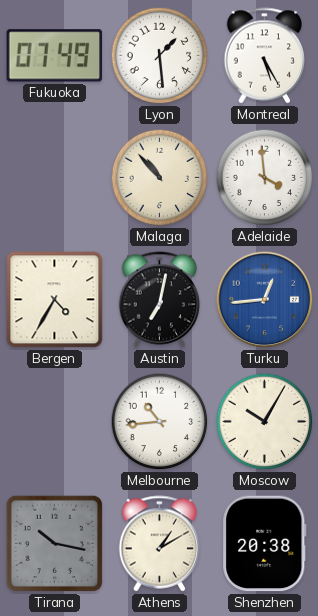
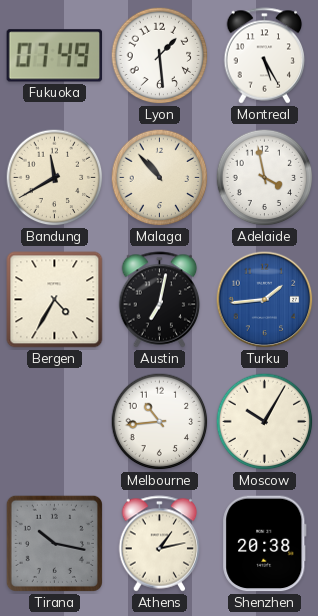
Bandung: none -> 11:40 (55, 178)
Adelaide: 3:59 -> 3:58 (265, 178)
Turku: 12:44 -> 1:44 (265, 300)
Athens: 1:10 -> 1:13 (160, 544)
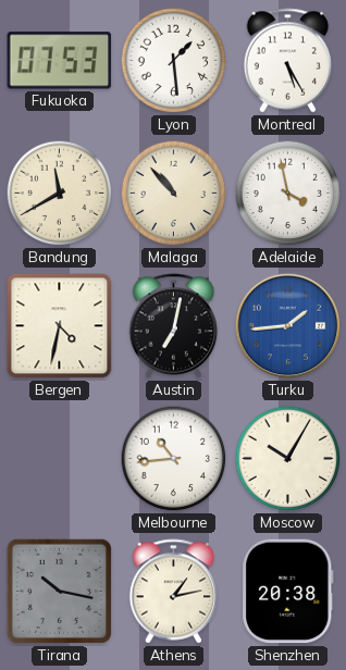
Fukuoka: 07:49 -> 07:53 (60, 61)
Bergen: 4:35 -> 4:32 (60, 326)
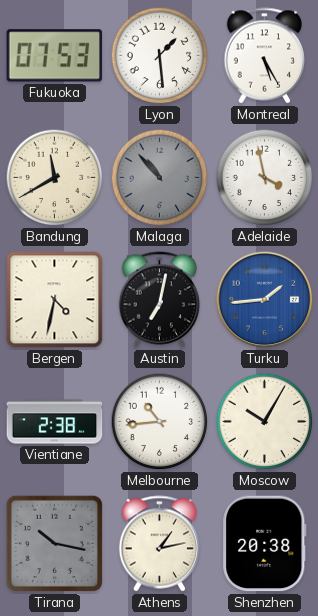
Malaga dial: cream -> grey (160, 178)
Vientiane: none -> 2:38 (55, 422)
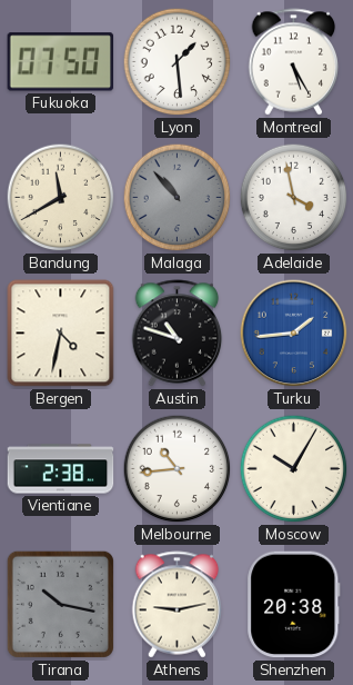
Fukuoka: 07:53 -> 07:50 (61, 62)
Austin: 7:02 -> 10:48 (178, 334)
Athens: 1:13 -> 9:13 (178, 605)
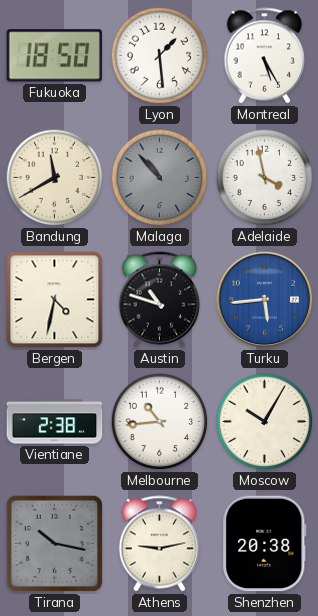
Fukuoka: 07:50 -> 18:50 (55, 56)
Turku: 1:44 -> 5:44 (265, 300)
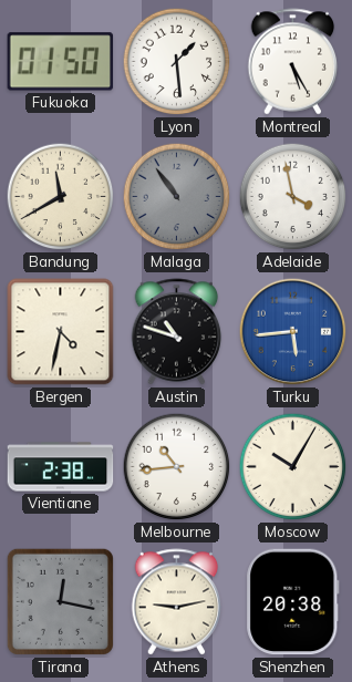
Fukuoka: 18:50 -> 01:50 (61, 62)
Malaga: 10:53 -> 10:54 (177, 197)
Tirana: 10:17 -> 12:17 (60, 601)
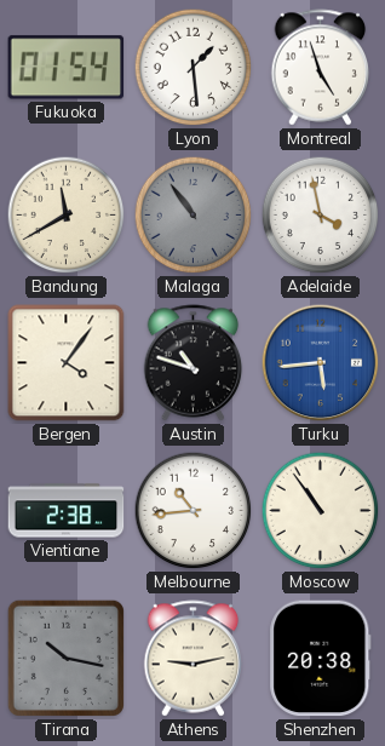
Fukuoka: 01:50 -> 01:54 (67, 68)
Montreal: 5:25 -> 4:57 (321, 68)
Bergen: 4:32 -> 4:06 (67, 363)
Moscow: 10:05 -> 10:54 (321, 511)
Tirana: 12:17 -> 10:17 (65, 658)
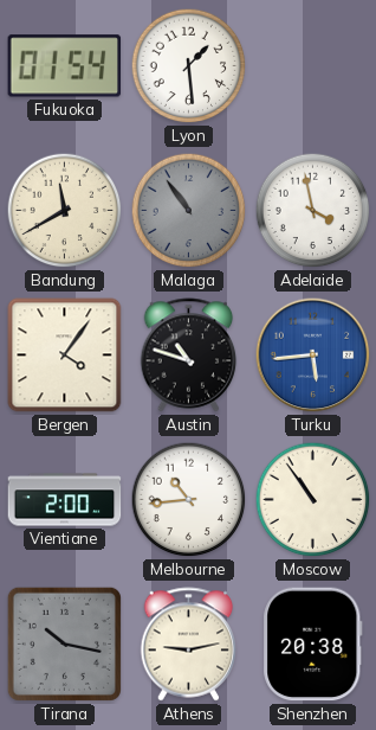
Montreal: 4:57 -> none (321, 68)
Vientiane: 2:38 -> 2:00 (65, 500)
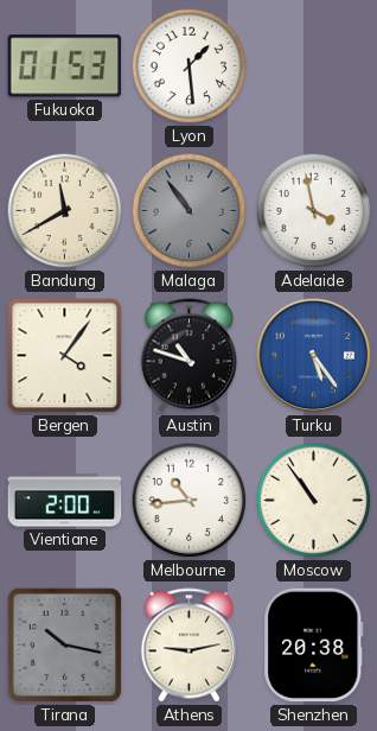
Fukuoka: 01:54 -> 01:53 (65, 66)
Turku: 5:44 -> 5:24 (314, 356)
